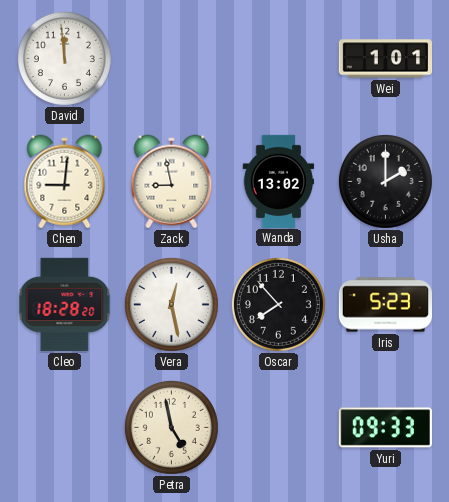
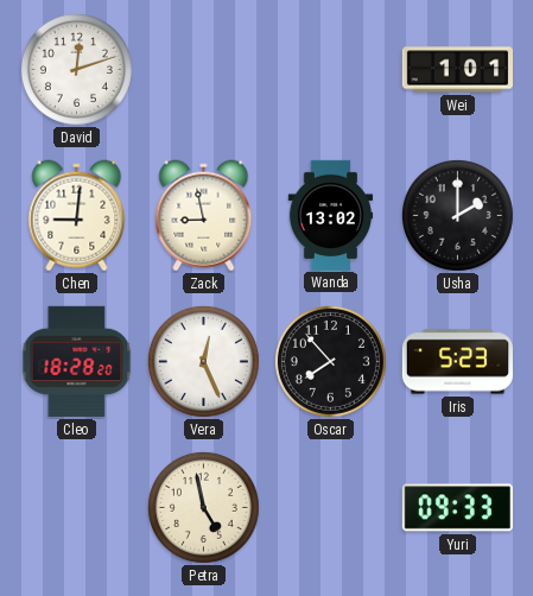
David: 11:59 -> 12:12 (76, 69)
Vera: 12:28 -> 12:26 (203, 361)
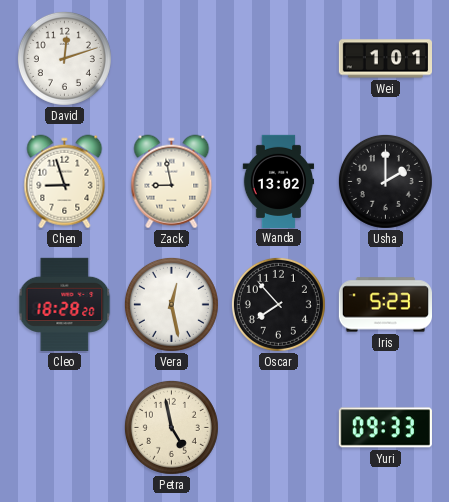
Chen: 9:01 -> 8:57 (65, 182)
Vera: 12:26 -> 12:28 (171, 304)
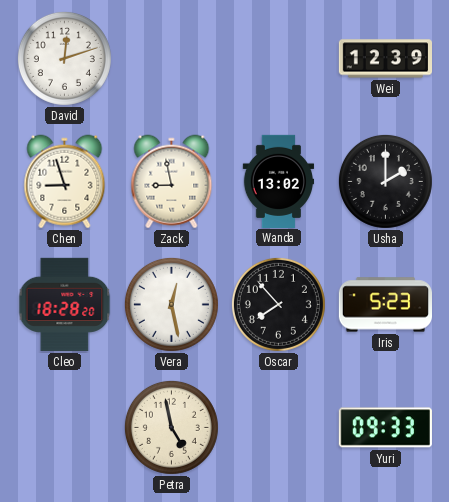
Wei: 1:01 -> 12:39 (385, 59)
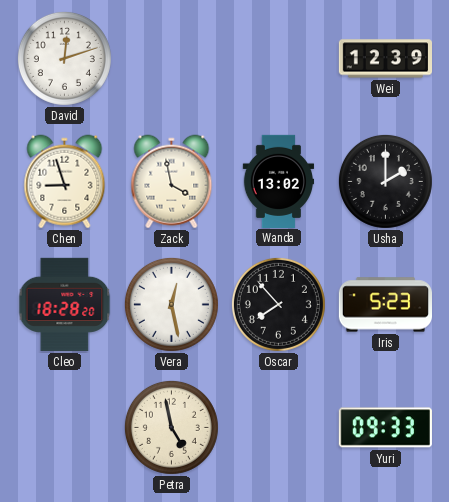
Zack: 8:58 -> 3:58 (172, 182)
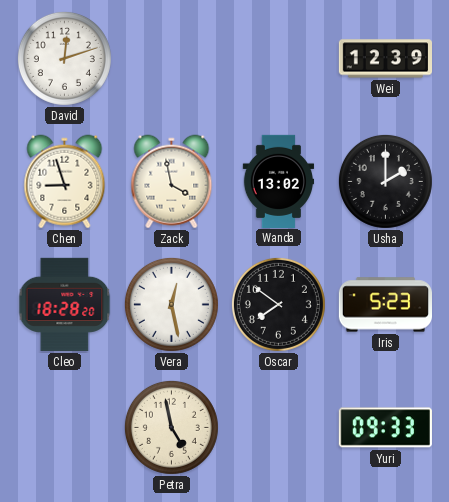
Oscar: 7:53 -> 7:51 (278, 304)
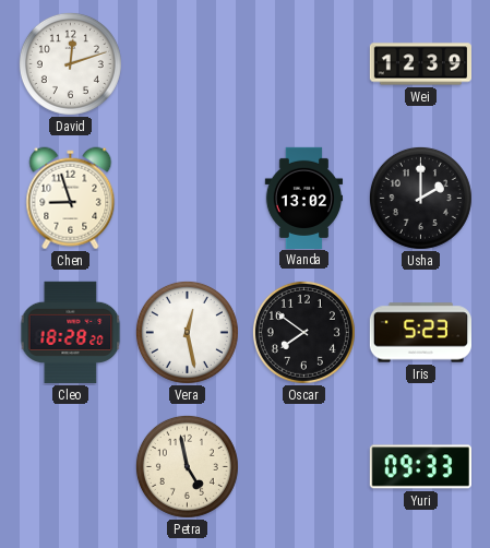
Zack: 3:58 -> none (172, 182)
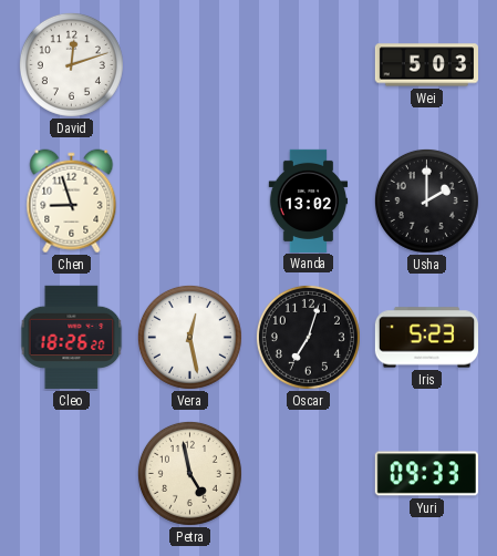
Wei: 12:39 -> 5:03 (426, 65)
Cleo: 18:28 -> 18:26 (72, 337)
Oscar: 7:51 -> 7:03 (308, 337)
